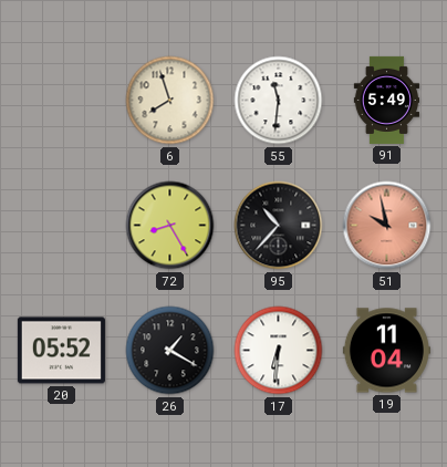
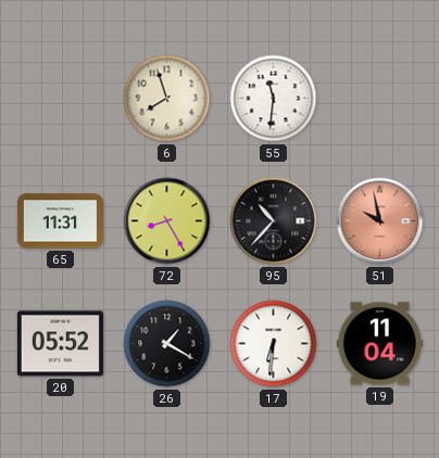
91: 5:49 -> none (386, 100)
65: none -> 11:31 (60, 221)
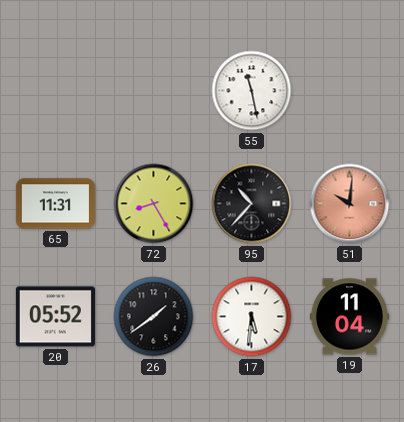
6: 7:57 -> none (167, 99)
55: 11:31 -> 11:28 (252, 91)
51: 9:58 -> 10:01 (350, 204)
26: 1:20 -> 1:39 (154, 317)
17: 6:31 -> 5:31 (252, 317)
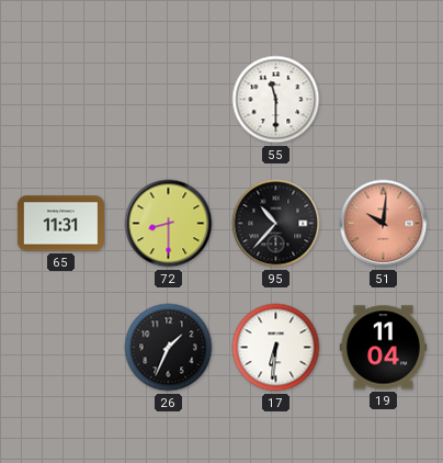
55: 11:28 -> 11:30 (276, 100)
72: 8:25 -> 8:30 (169, 224)
20: 05:52 -> none (55, 317)
26: 1:39 -> 1:34 (169, 348)
17: 5:31 -> 6:31 (276, 348)
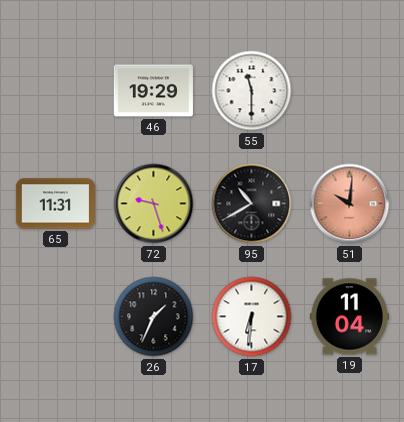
46: none -> 19:29 (153, 91)
72: 8:30 -> 9:27 (154, 204)
95: 10:37 -> 10:40 (252, 204)
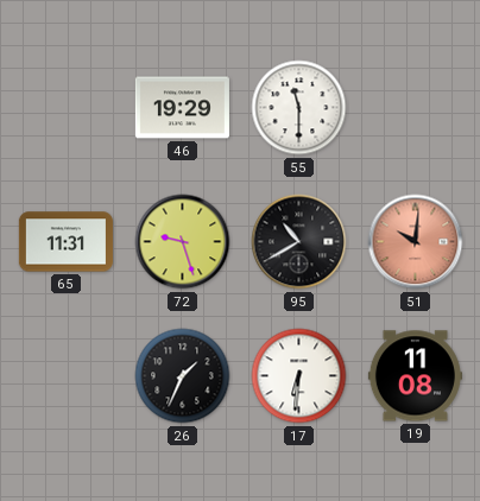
19: 11:04 -> 11:08 (415, 376)
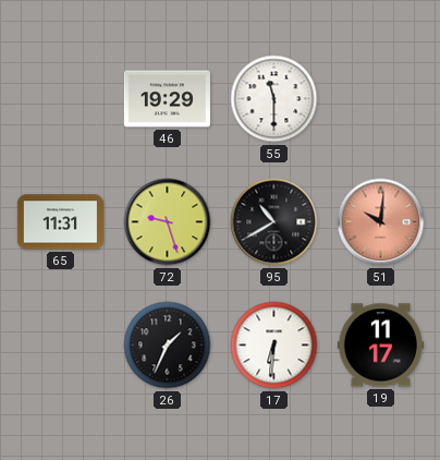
19: 11:08 -> 11:17 (380, 346)
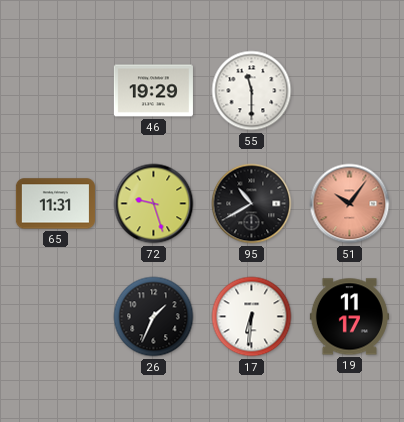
51: 10:01 -> 10:06 (350, 204)
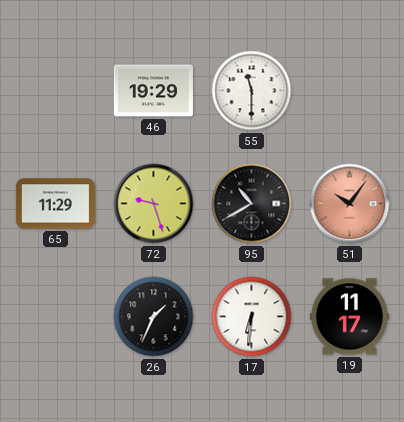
65: 11:31 -> 11:29 (55, 204)
